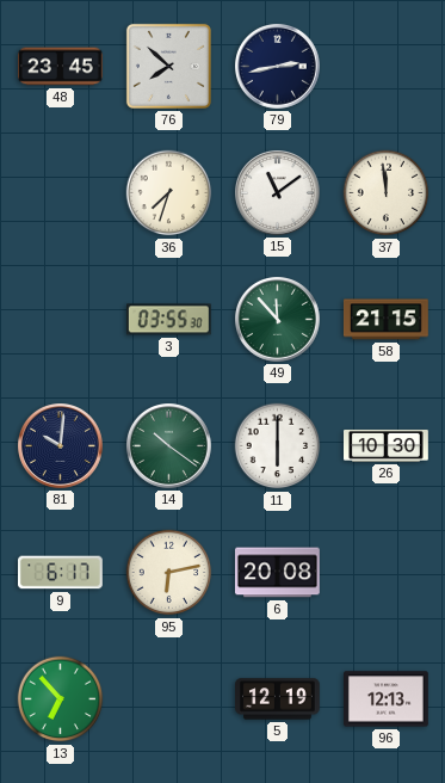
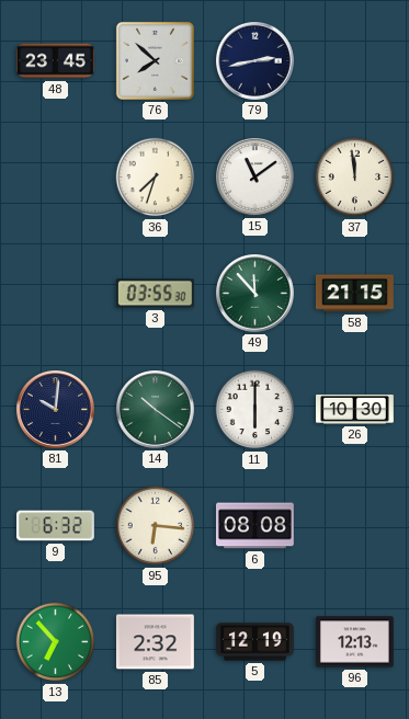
9: 6:17 -> 6:32 (56, 526)
95: 6:13 -> 6:16 (156, 526)
6: 20:08 -> 08:08 (254, 526)
85: none -> 2:32 (156, 642)
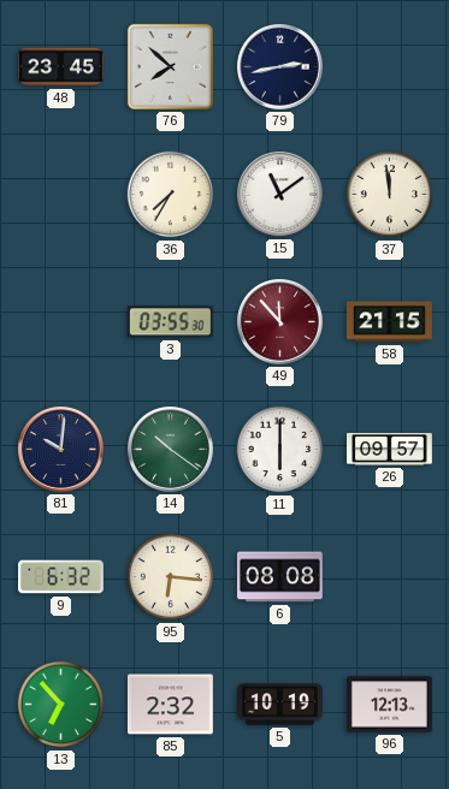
36: 7:33 -> 7:35 (171, 195)
49 dial: green -> burgundy (280, 322)
26: 10:30 -> 09:57 (390, 449)
5: 12:19 -> 10:19 (280, 705)
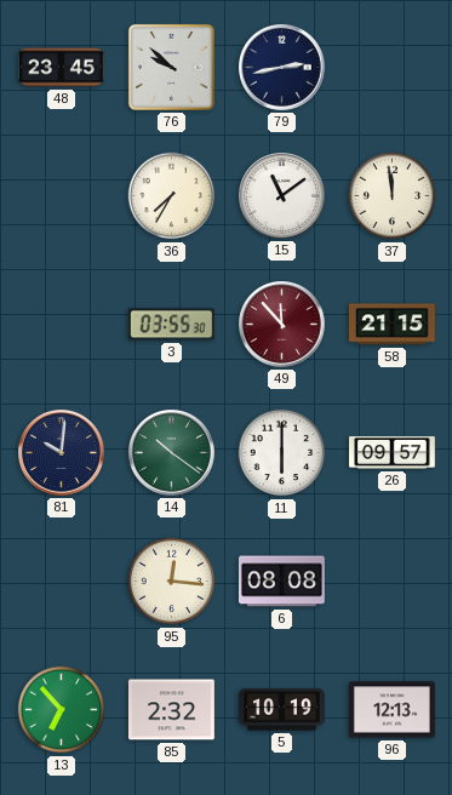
76: 7:52 -> 9:52 (171, 67)
9: 6:32 -> none (61, 577)
95: 6:16 -> 12:16 (172, 582)
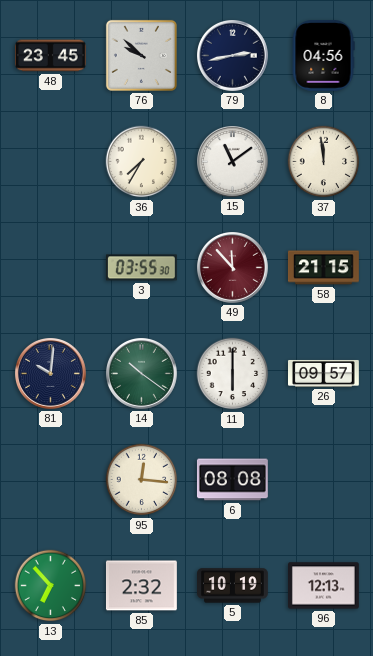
8: none -> 04:56 (323, 56)
